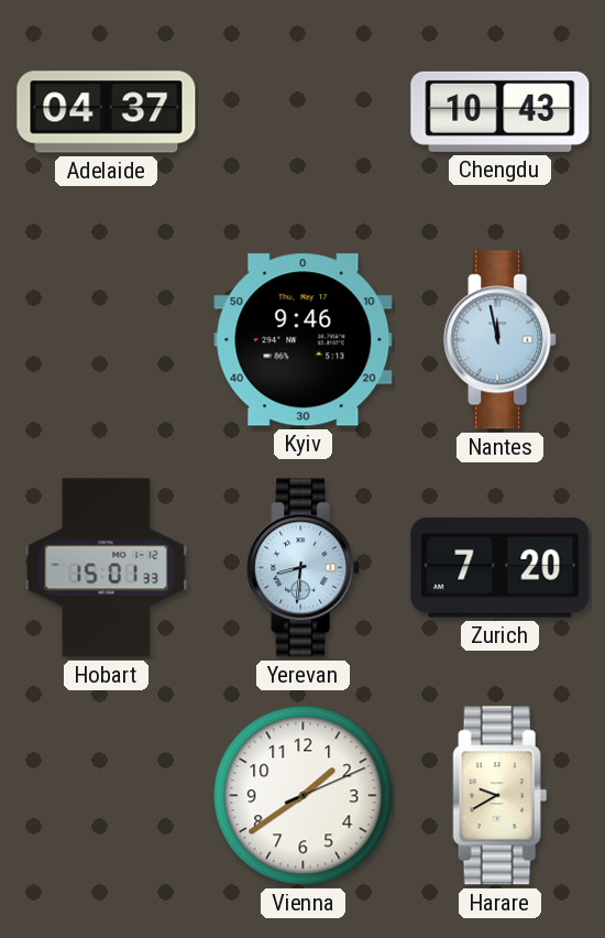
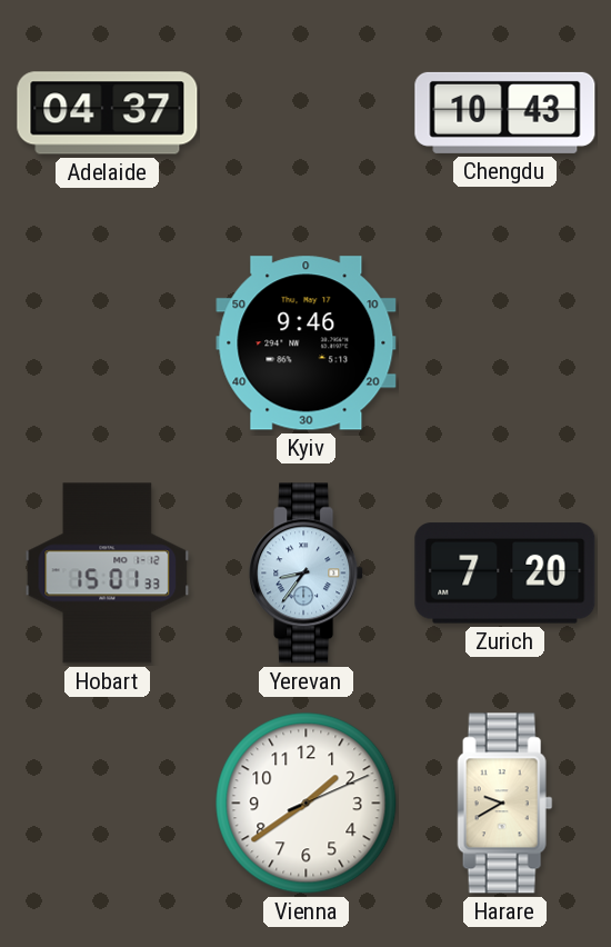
Nantes: 11:58 -> none (501, 340)
Yerevan: 8:31 -> 8:36 (307, 574)
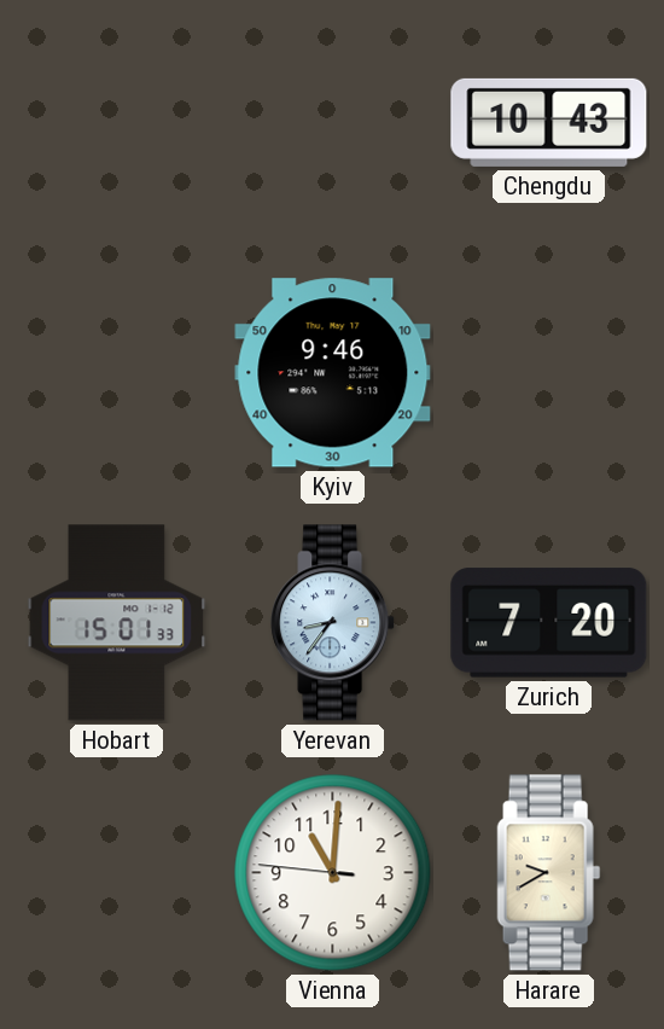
Adelaide: 04:37 -> none (108, 113)
Vienna: 1:39 -> 11:00 (333, 873)
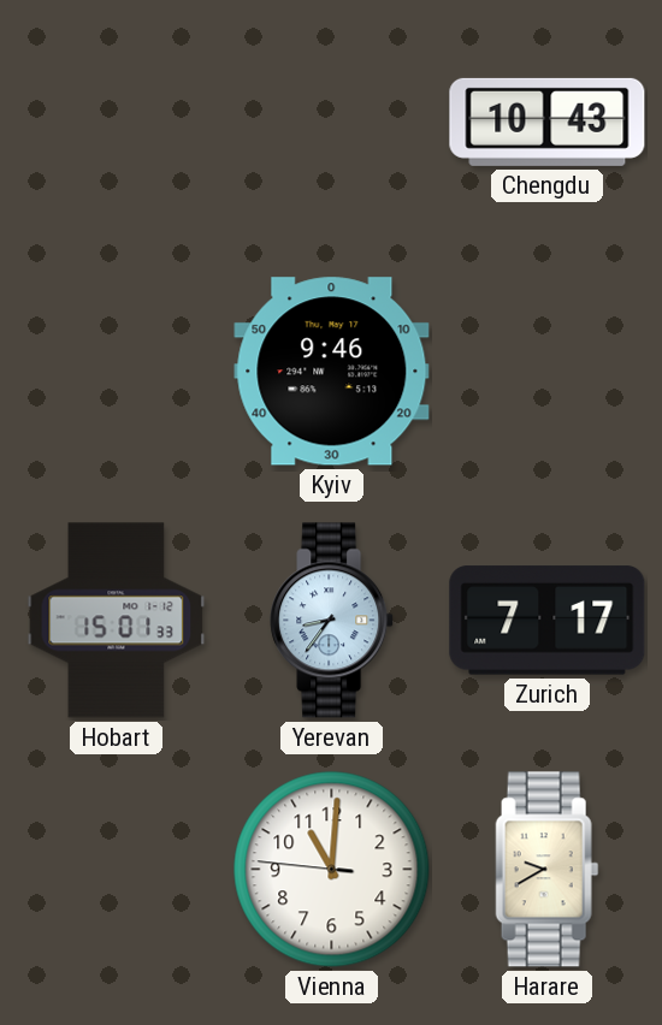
Zurich: 7:20 -> 7:17 (548, 621)
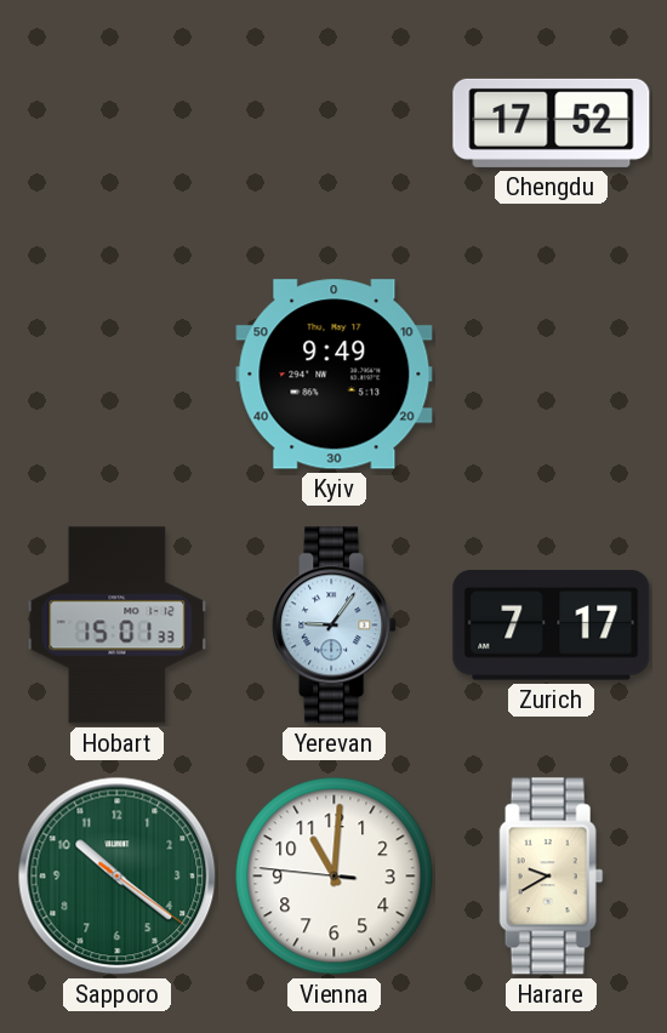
Chengdu: 10:43 -> 17:52 (552, 122)
Kyiv: 9:46 -> 9:49 (335, 375)
Yerevan: 8:36 -> 9:06 (335, 626)
Sapporo: none -> 10:21 (118, 877)
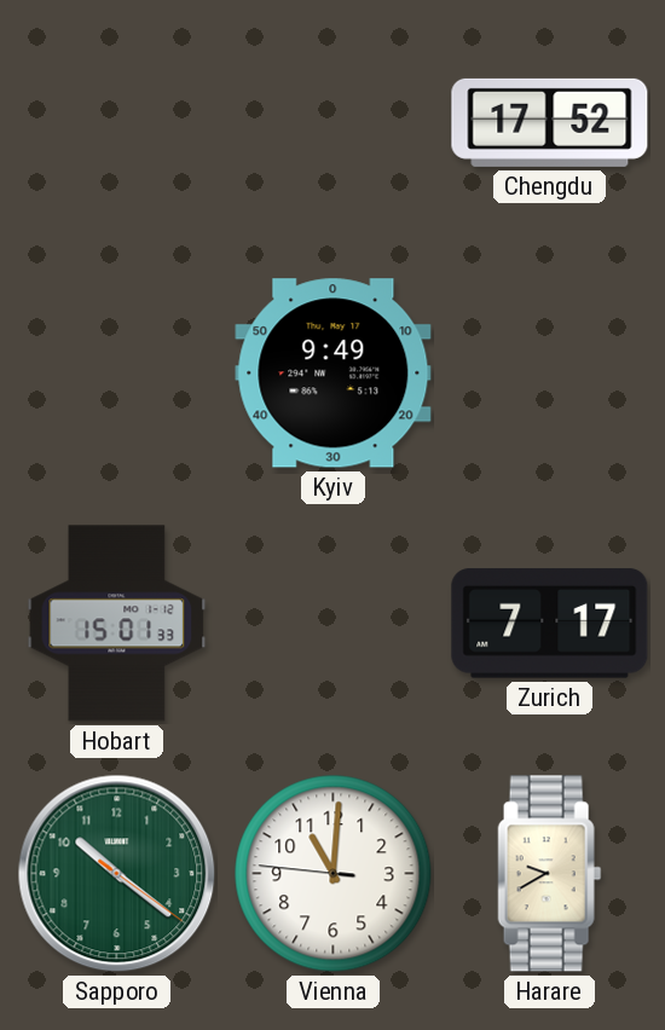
Yerevan: 9:06 -> none (335, 626)
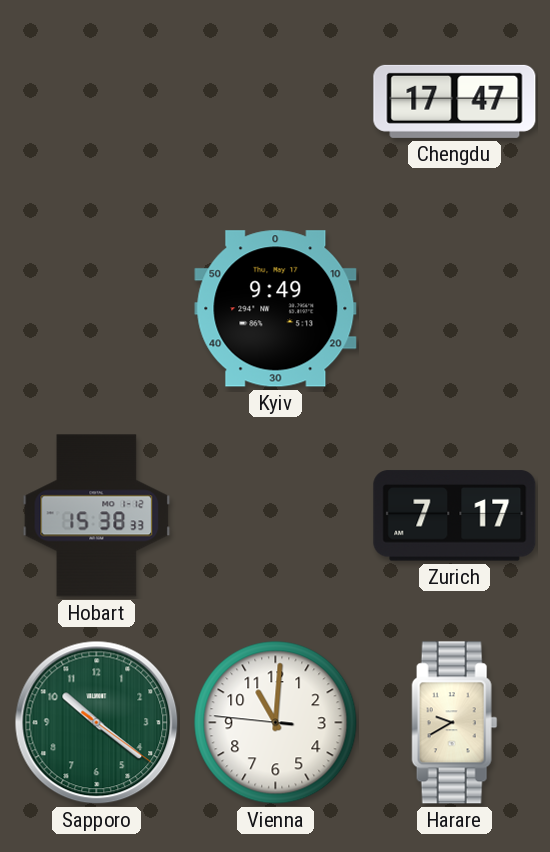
Chengdu: 17:52 -> 17:47 (455, 101)
Hobart: 15:01 -> 15:38 (97, 516)
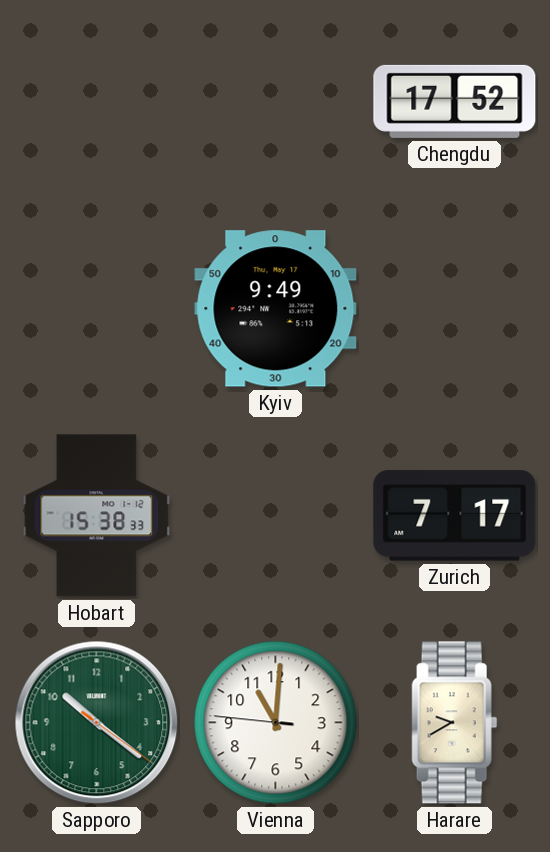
Chengdu: 17:47 -> 17:52 (455, 101)
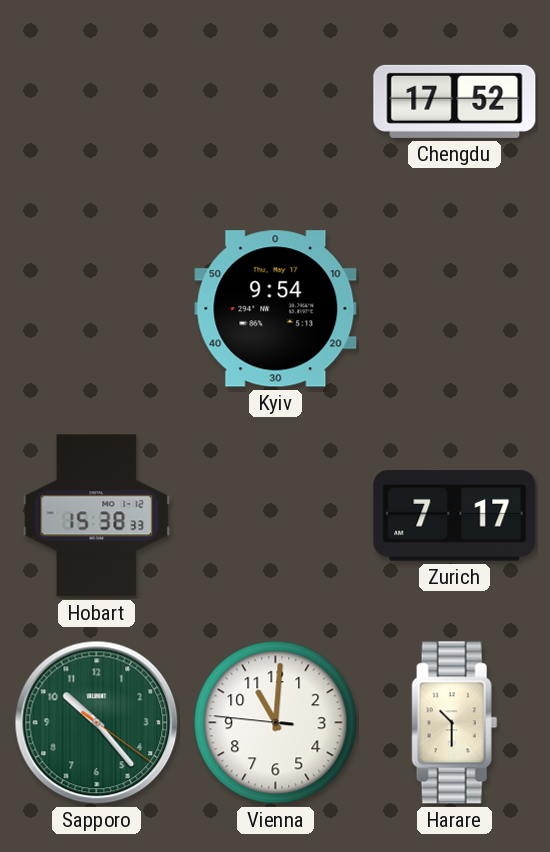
Kyiv: 9:49 -> 9:54 (276, 309)
Sapporo: 10:21 -> 10:23 (97, 723)
Harare: 9:40 -> 10:30 (455, 723)
